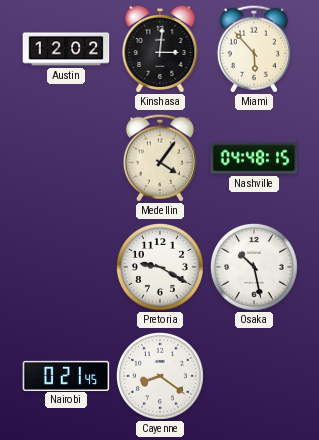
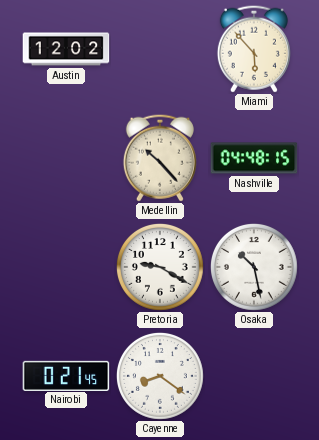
Kinshasa: 3:01 -> none (160, 49)
Medellin: 4:06 -> 10:23 (160, 158)
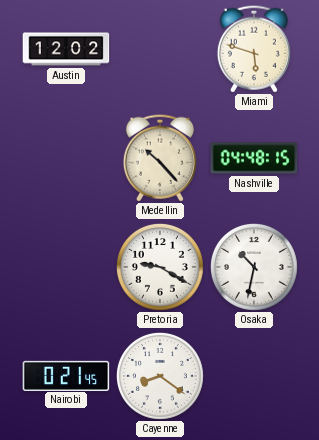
Miami: 5:53 -> 5:48 (254, 49)
Osaka: 10:28 -> 10:32 (255, 268)
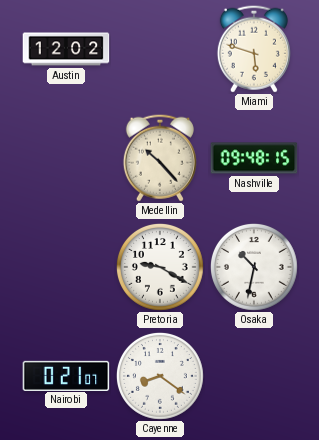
Nashville: 04:48 -> 09:48 (254, 158)
Nairobi: 0:21:45 -> 0:21:07 (66, 375)
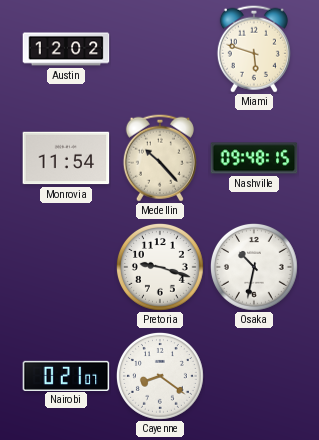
Monrovia: none -> 11:54 (66, 158)
Pretoria: 9:20 -> 9:18 (161, 268)
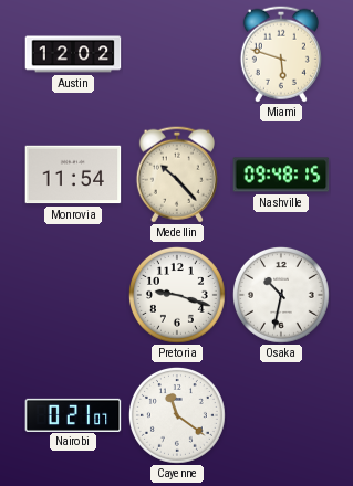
Cayenne: 8:21 -> 11:21 (178, 416)
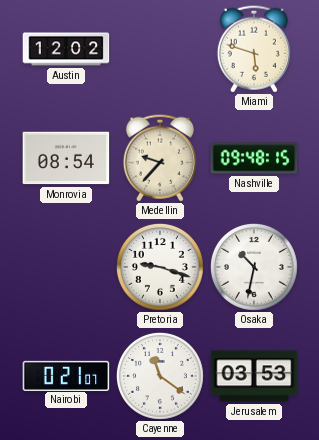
Monrovia: 11:54 -> 08:54 (66, 158)
Medellin: 10:23 -> 9:37 (160, 158)
Jerusalem: none -> 03:53 (254, 376)
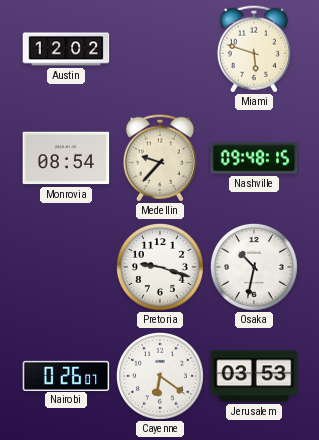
Nairobi: 0:21 -> 0:26 (66, 375)
Cayenne: 11:21 -> 6:21 (161, 377)
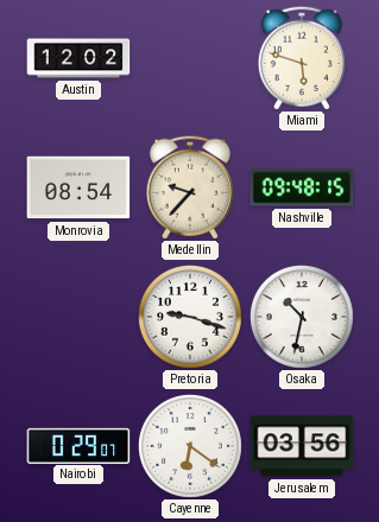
Nairobi: 0:26 -> 0:29 (78, 445)
Jerusalem: 03:53 -> 03:56 (302, 446)
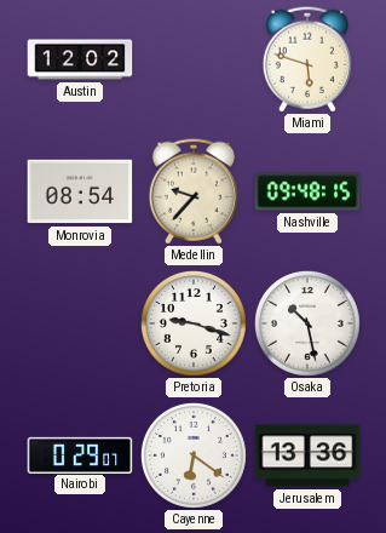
Osaka: 10:32 -> 10:28 (309, 325)
Jerusalem: 03:56 -> 13:36 (307, 455)
